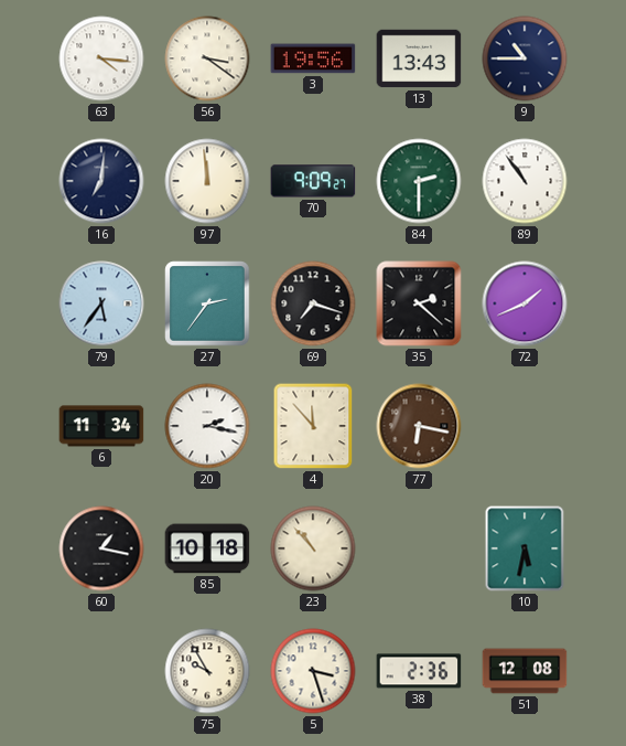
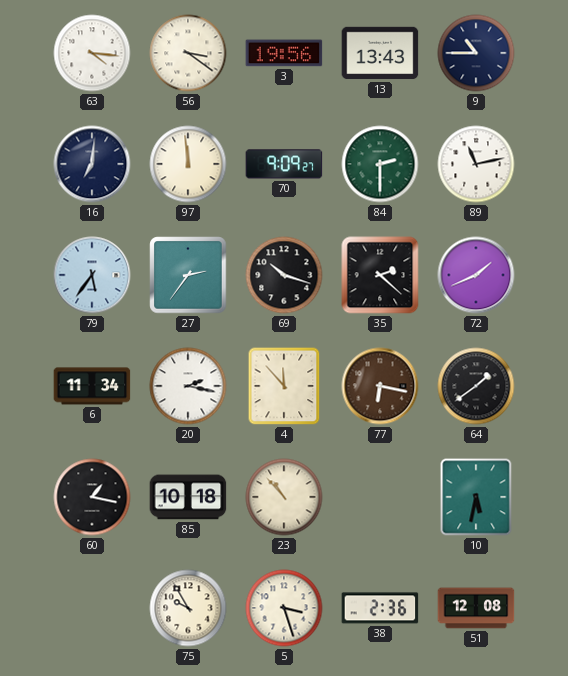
89: 10:54 -> 11:13 (476, 164)
69: 7:18 -> 10:18 (284, 275)
64: none -> 1:39 (476, 386)
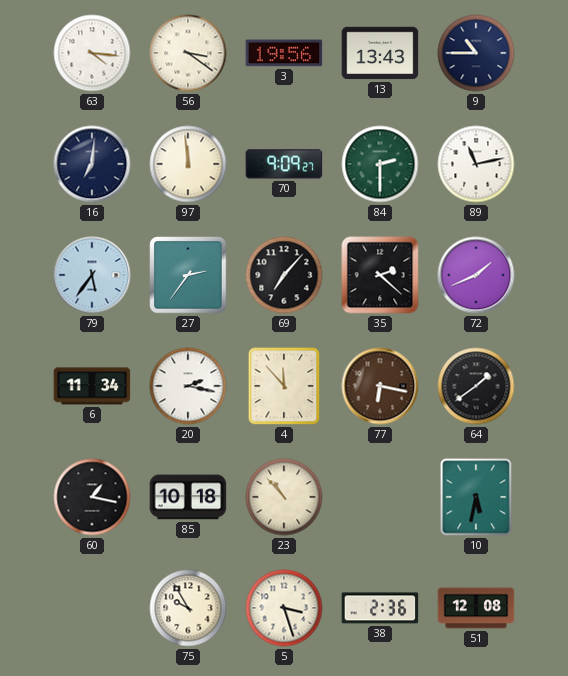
69: 10:18 -> 7:07 (284, 275)
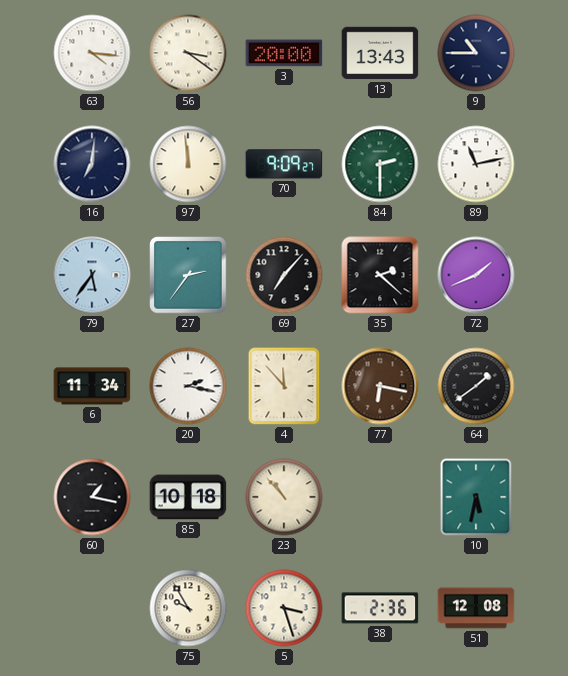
3: 19:56 -> 20:00 (284, 53)
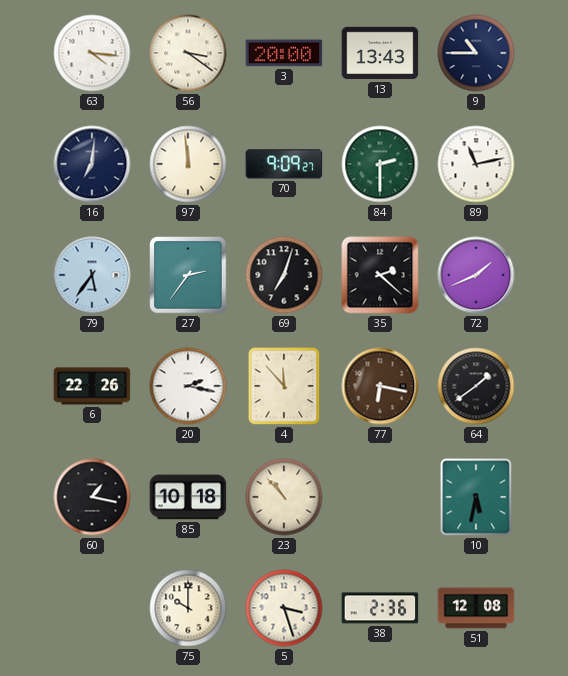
69: 7:07 -> 7:03 (284, 275)
6: 11:34 -> 22:26 (92, 386)
75: 9:55 -> 10:00 (188, 608)
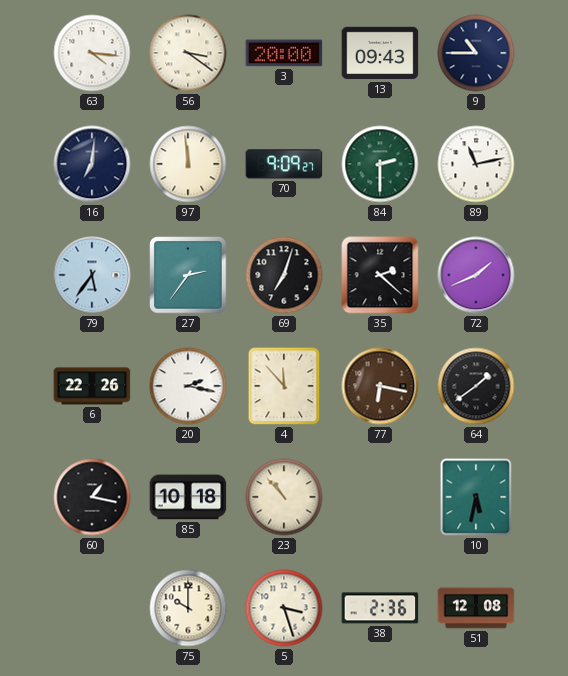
13: 13:43 -> 09:43 (380, 53)
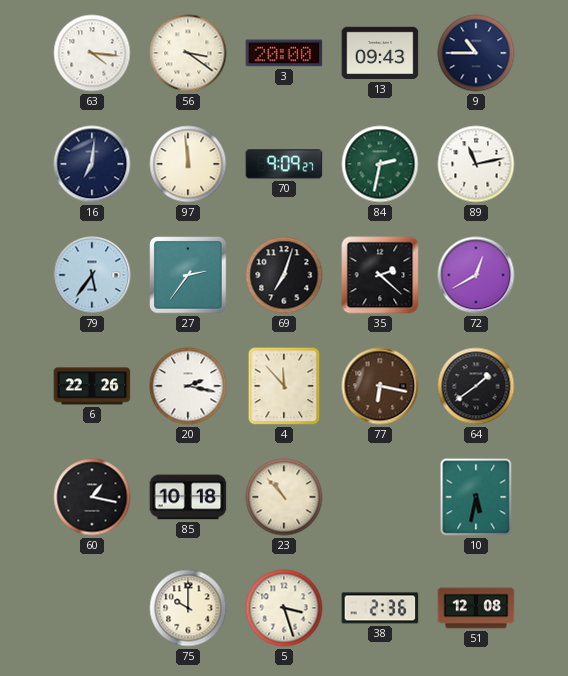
84: 2:30 -> 2:32 (380, 164)
72: 1:41 -> 12:40 (476, 275)
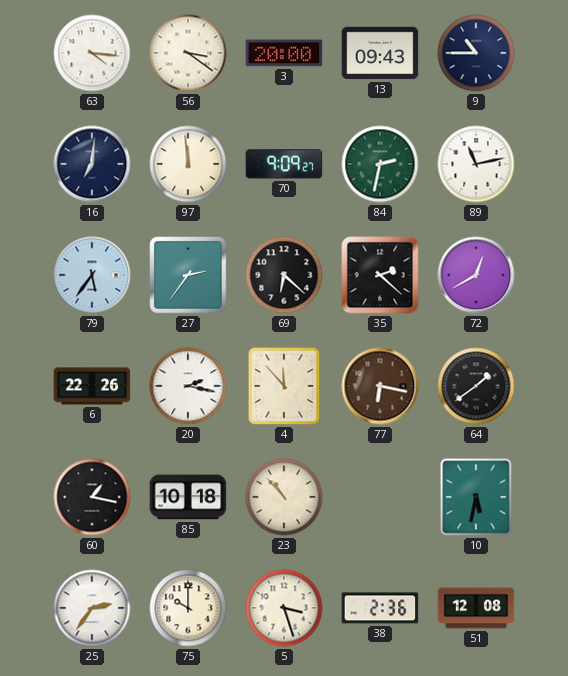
69: 7:03 -> 6:22 (284, 275)
25: none -> 2:36 (92, 608)
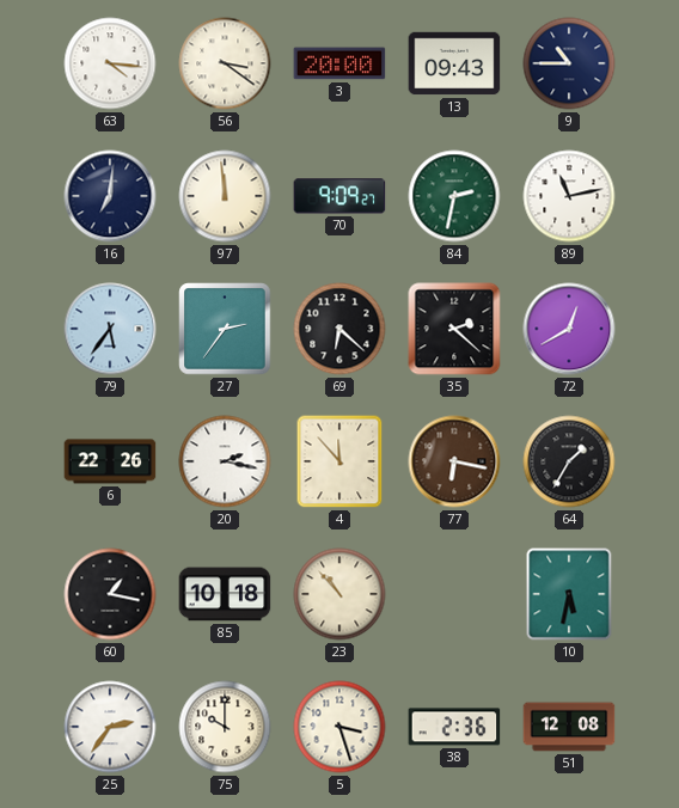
64: 1:39 -> 1:35 (569, 461)
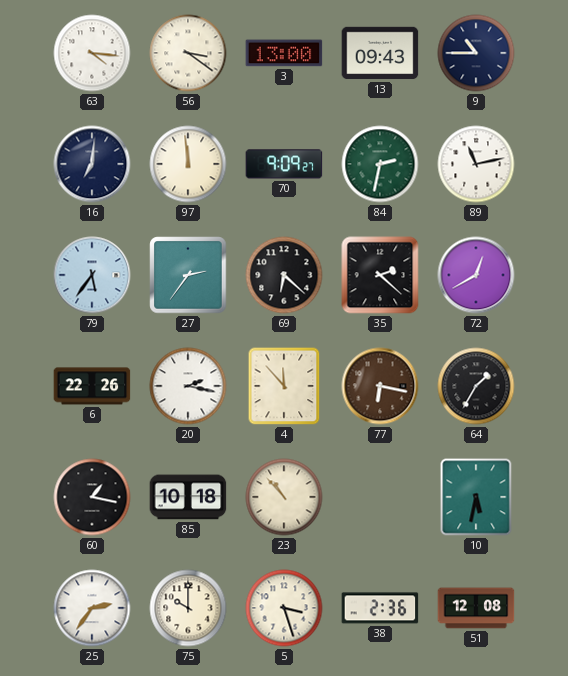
3: 20:00 -> 13:00 (284, 53)
